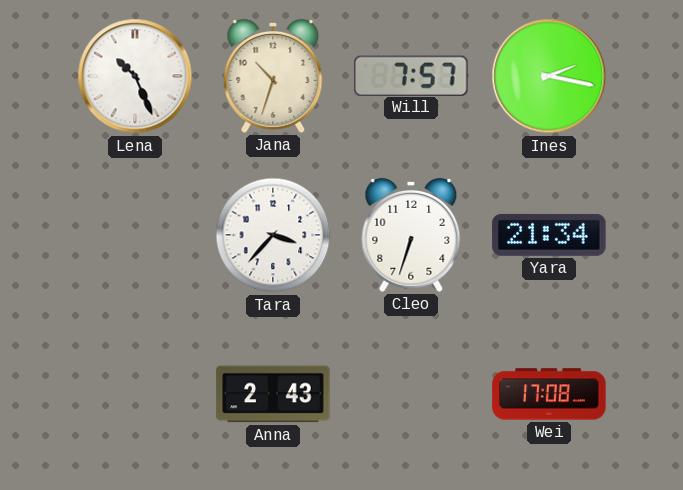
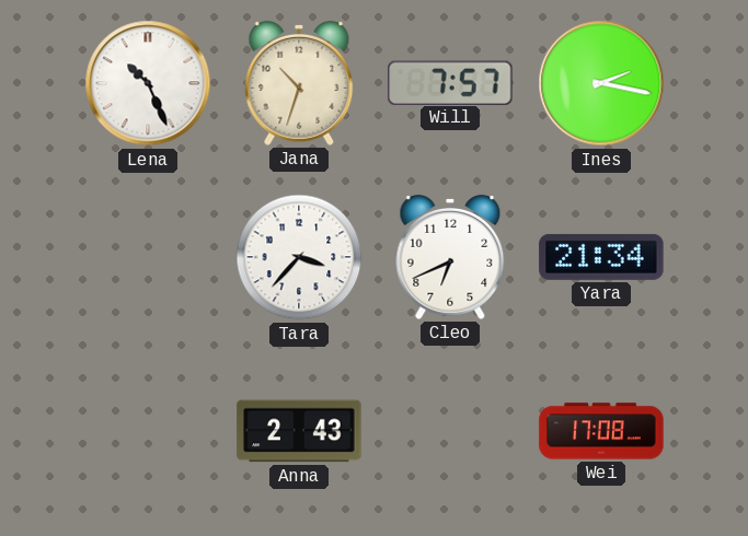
Cleo: 6:33 -> 6:41 (450, 257)
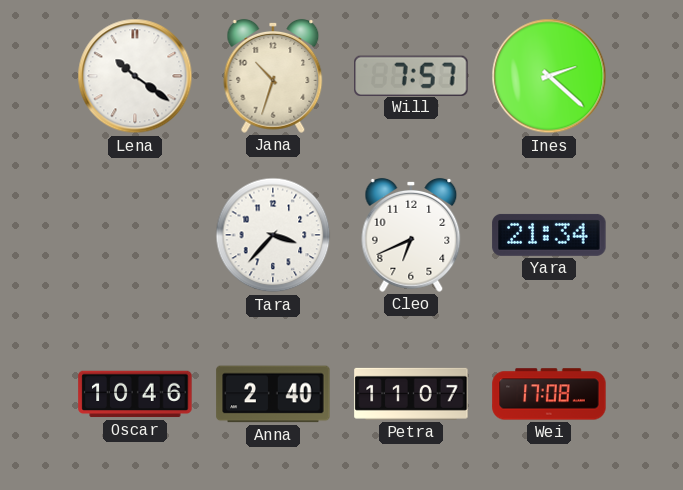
Lena: 10:26 -> 10:21 (135, 76)
Ines: 2:17 -> 2:22 (549, 76)
Oscar: none -> 10:46 (135, 394)
Anna: 2:43 -> 2:40 (273, 394)
Petra: none -> 11:07 (411, 394)
